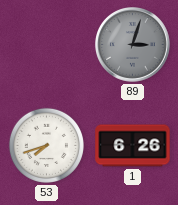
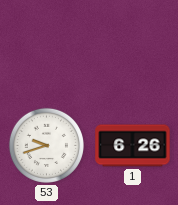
89: 3:03 -> none (133, 45)
53: 7:42 -> 9:42 (46, 145)
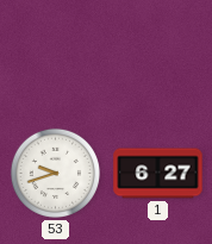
1: 6:26 -> 6:27 (158, 174)
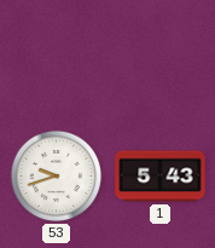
1: 6:27 -> 5:43 (161, 177)
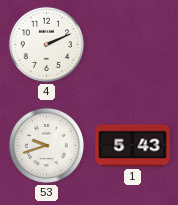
4: none -> 2:11 (46, 44)
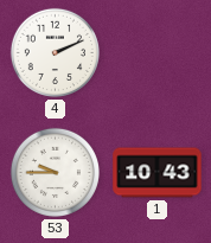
53: 9:42 -> 9:45 (55, 172)
1: 5:43 -> 10:43 (158, 173)
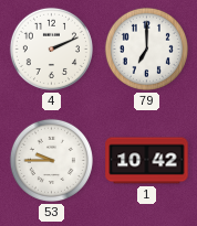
79: none -> 7:00 (146, 49)
1: 10:43 -> 10:42 (147, 161)
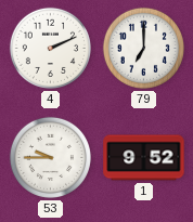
1: 10:42 -> 9:52 (144, 158)
